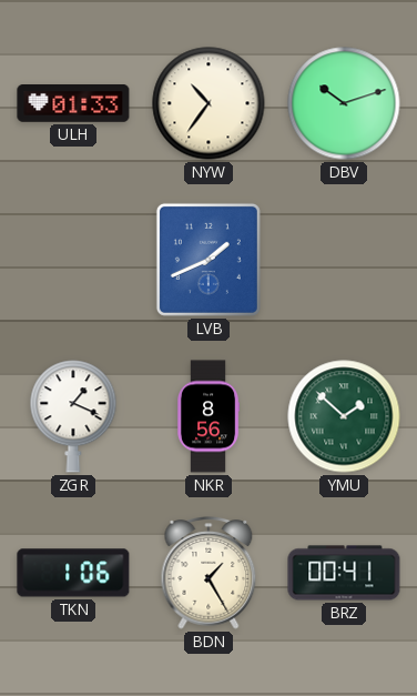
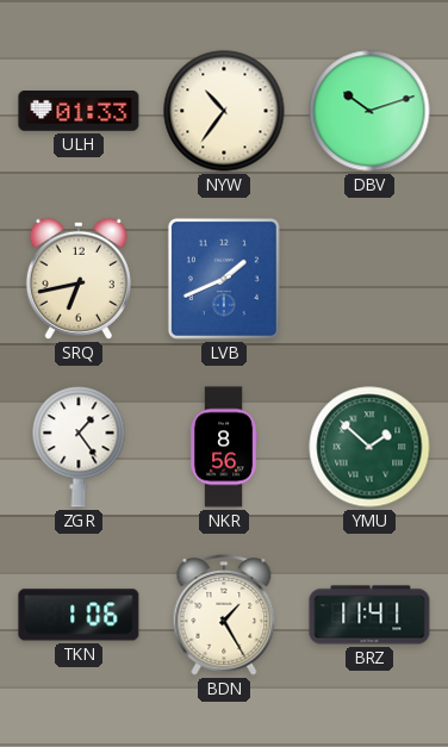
SRQ: none -> 6:43 (79, 279)
ZGR: 1:19 -> 1:24 (79, 447)
BRZ: 00:41 -> 11:41 (369, 615)
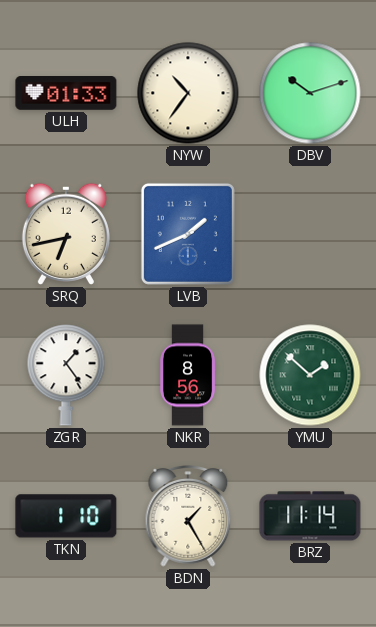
TKN: 1:06 -> 1:10 (66, 516)
BRZ: 11:41 -> 11:14 (310, 516)
